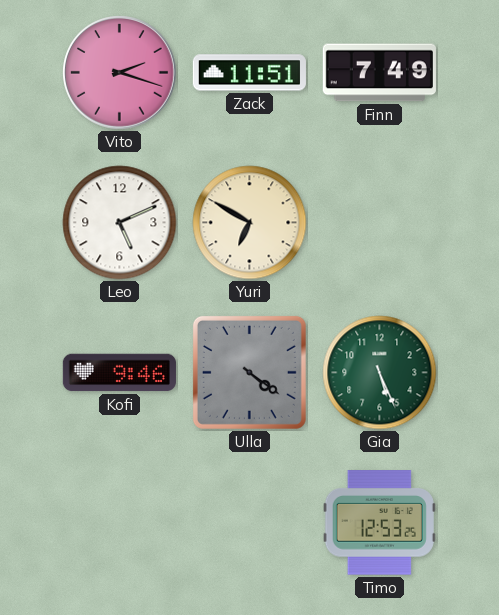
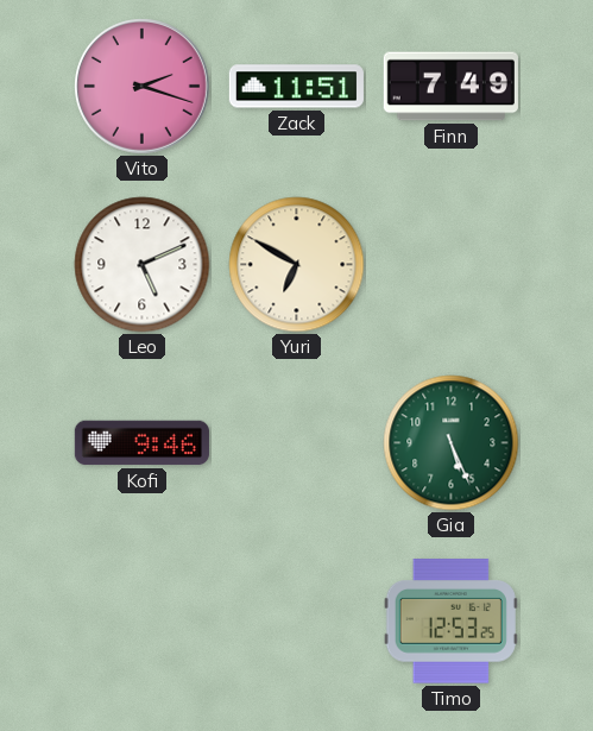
Ulla: 4:21 -> none (249, 372)
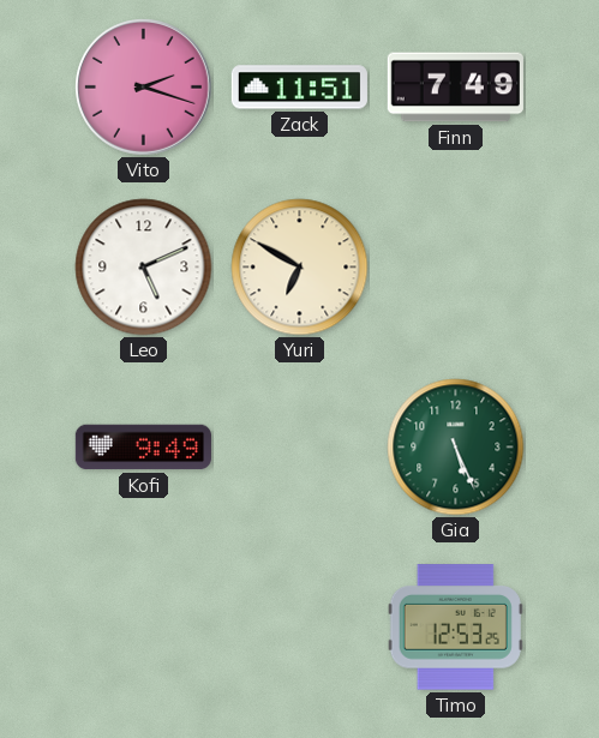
Kofi: 9:46 -> 9:49 (143, 448)
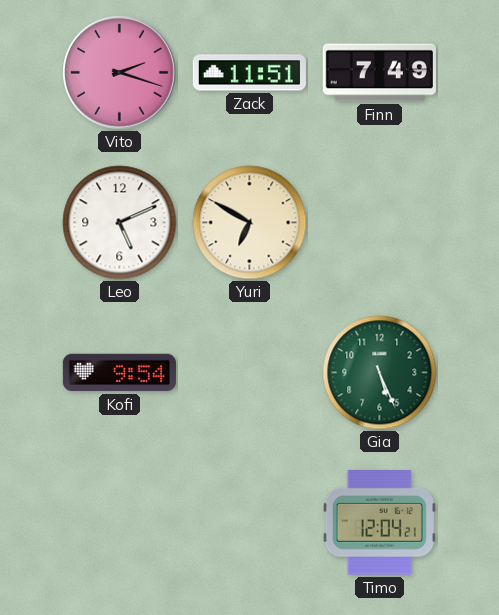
Kofi: 9:49 -> 9:54 (119, 373)
Timo: 12:53 -> 12:04 (379, 523)
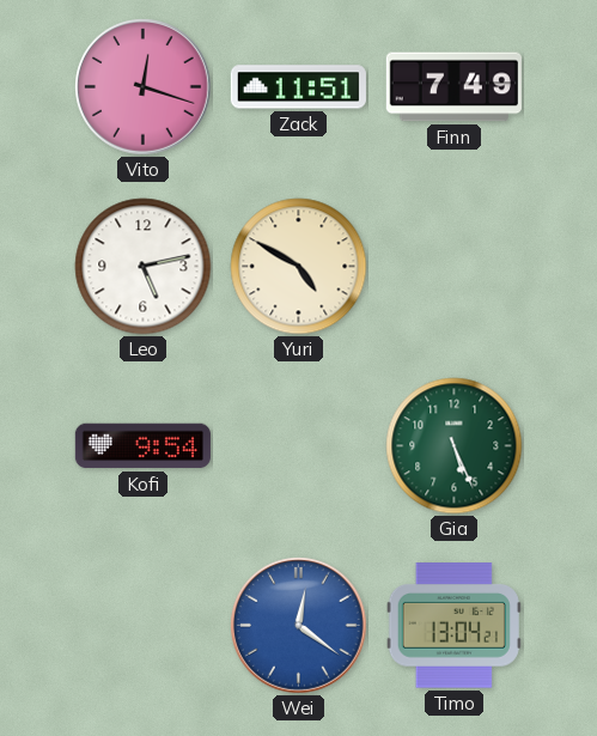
Vito: 2:18 -> 12:18 (144, 87)
Leo: 5:11 -> 5:13 (144, 267)
Yuri: 6:50 -> 4:50 (299, 267)
Wei: none -> 12:21 (299, 626)
Timo: 12:04 -> 13:04 (453, 626)
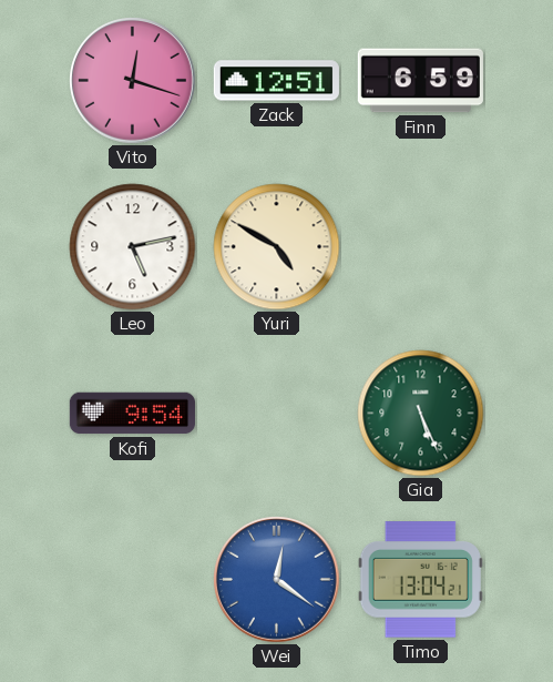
Zack: 11:51 -> 12:51 (276, 81)
Finn: 7:49 -> 6:59 (420, 81)
